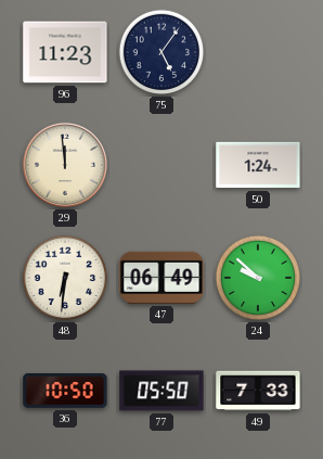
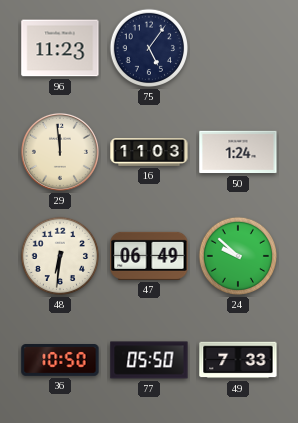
16: none -> 11:03 (149, 152)
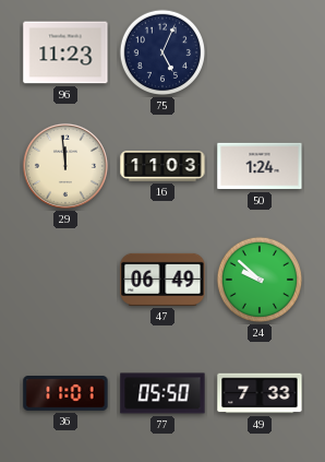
75: 5:06 -> 5:04 (162, 52)
48: 6:31 -> none (60, 256)
36: 10:50 -> 11:01 (65, 394)
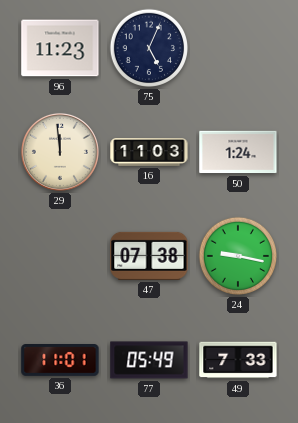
47: 06:49 -> 07:38 (149, 256)
24: 9:52 -> 9:17 (238, 256)
77: 05:50 -> 05:49 (149, 360)
